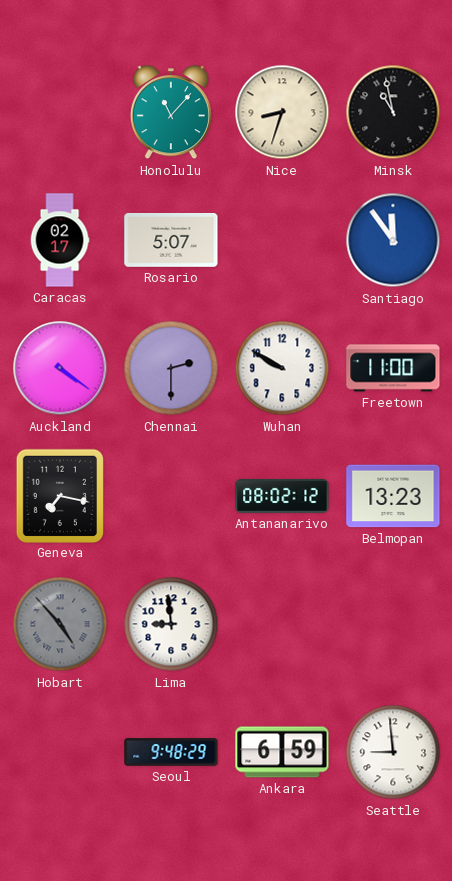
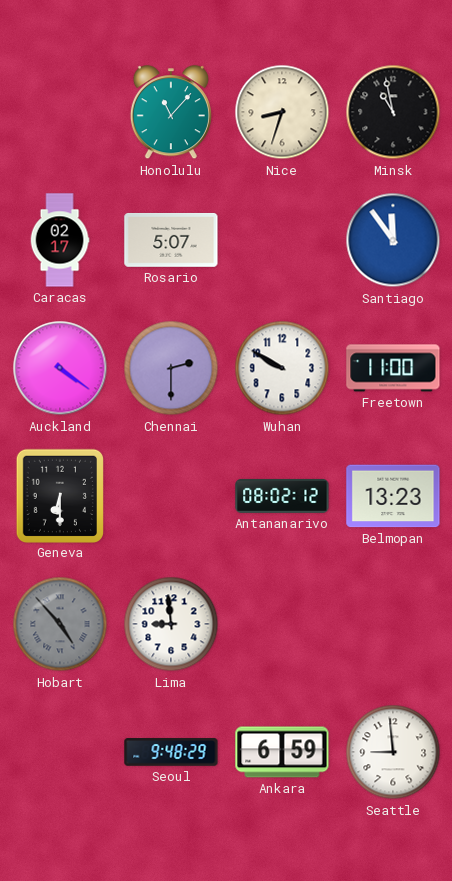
Geneva: 7:17 -> 6:30 (59, 495)
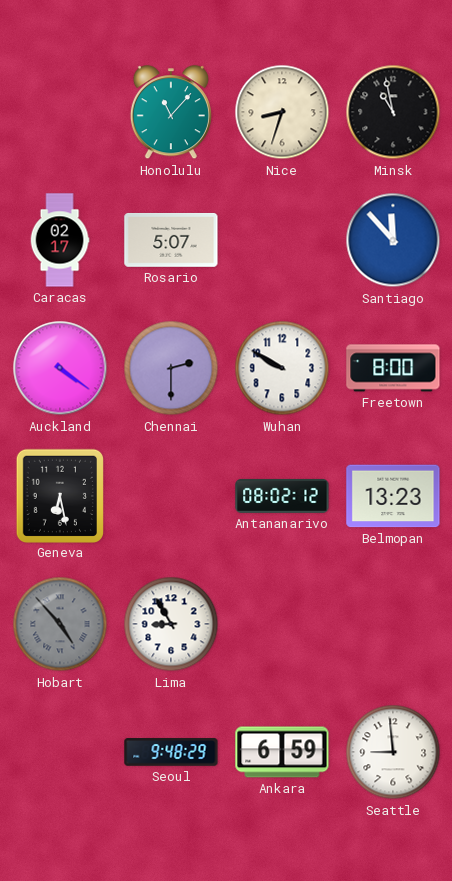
Santiago: 11:54 -> 11:53 (393, 240)
Freetown: 11:00 -> 8:00 (393, 368)
Geneva: 6:30 -> 6:28 (59, 495)
Lima: 8:59 -> 8:55 (171, 624)
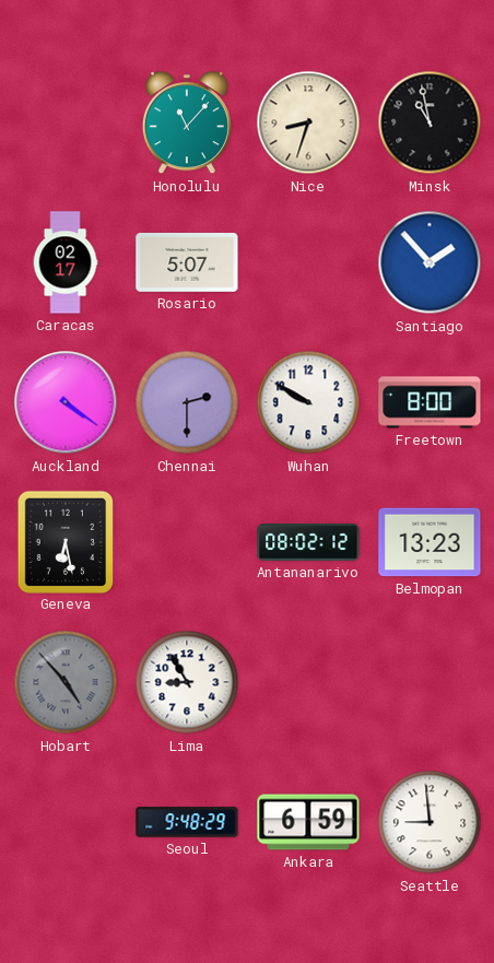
Santiago: 11:53 -> 1:53 (430, 262)
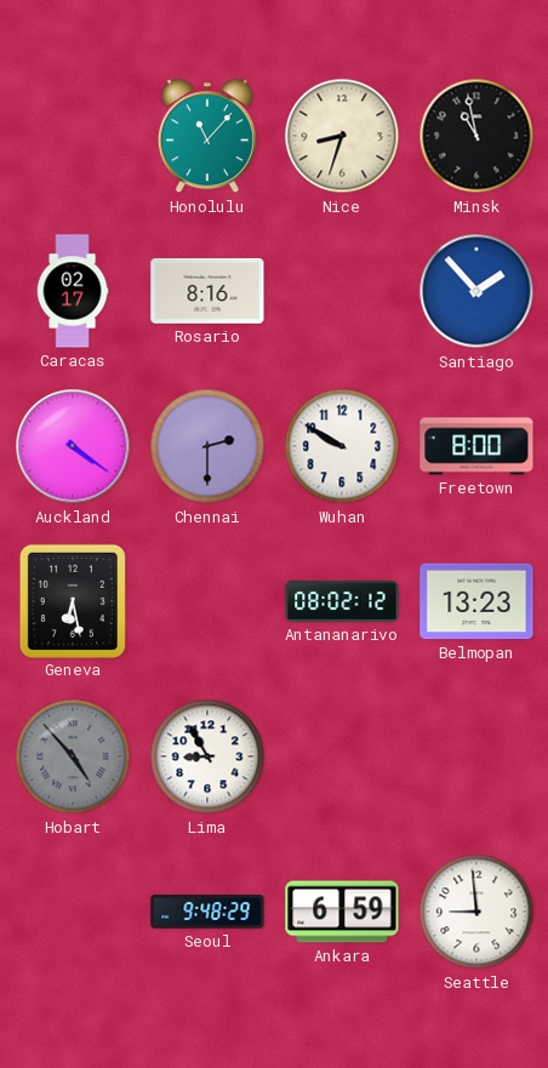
Rosario: 5:07 -> 8:16 (207, 291)
